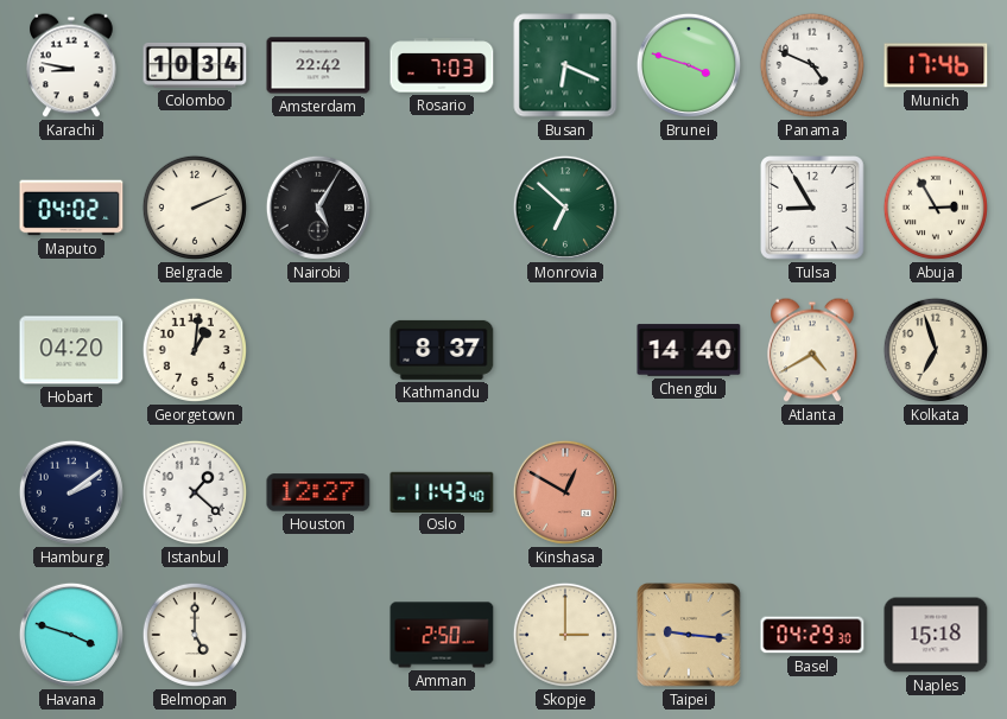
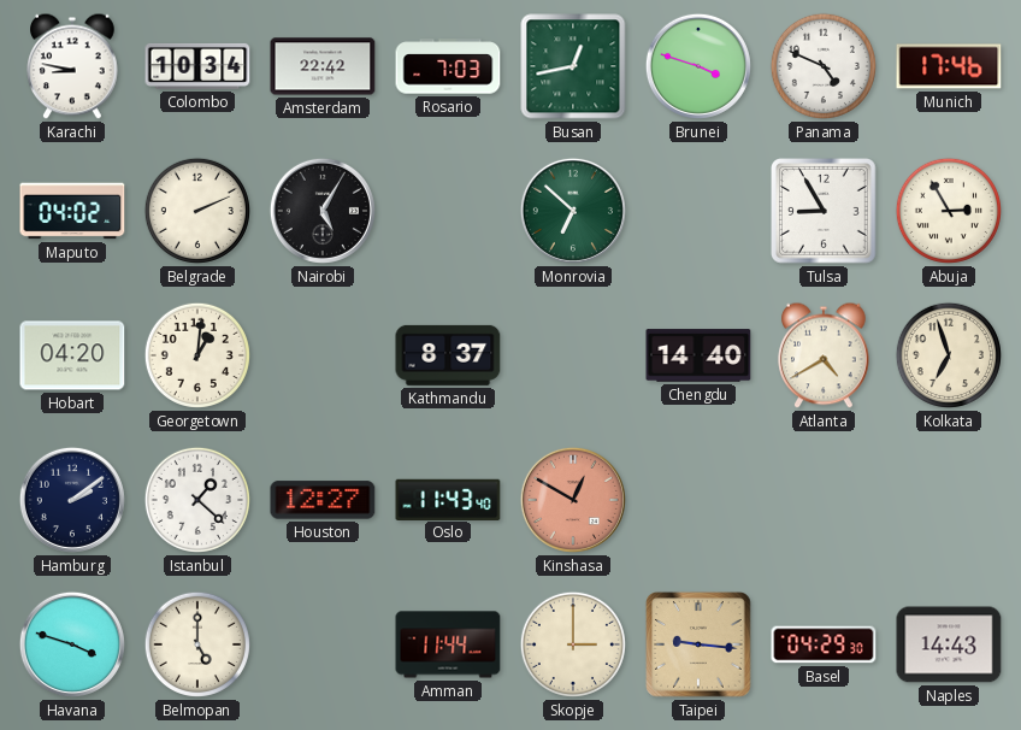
Busan: 6:19 -> 12:43 (573, 66)
Amman: 2:50 -> 11:44 (448, 644)
Naples: 15:18 -> 14:43 (949, 644)
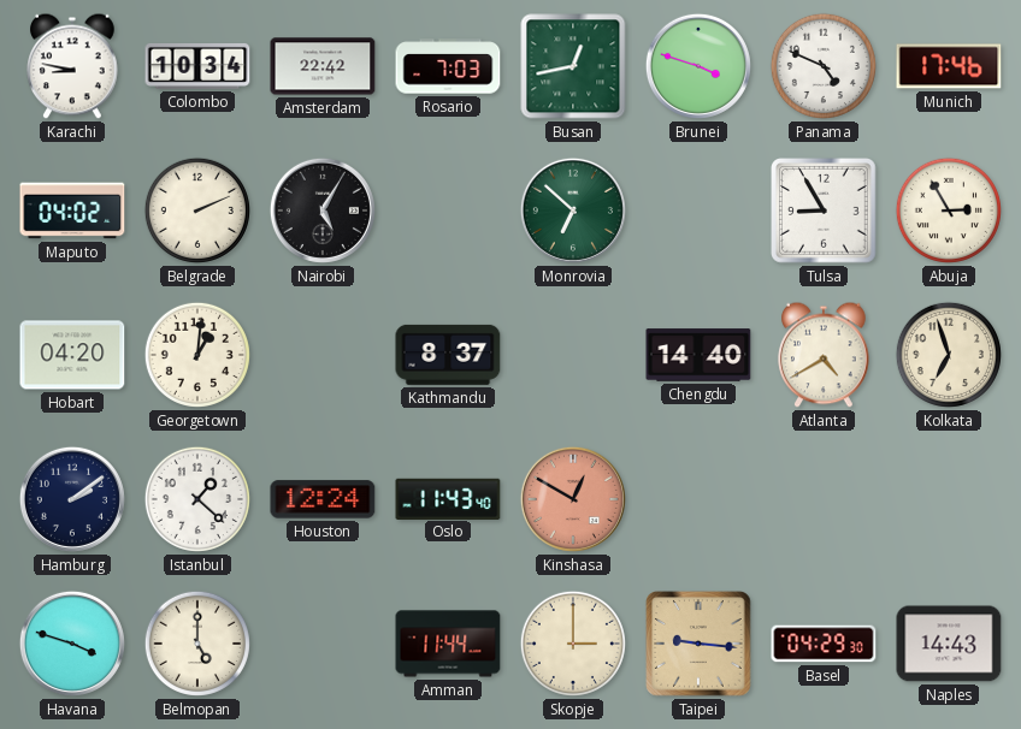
Houston: 12:27 -> 12:24 (323, 499)
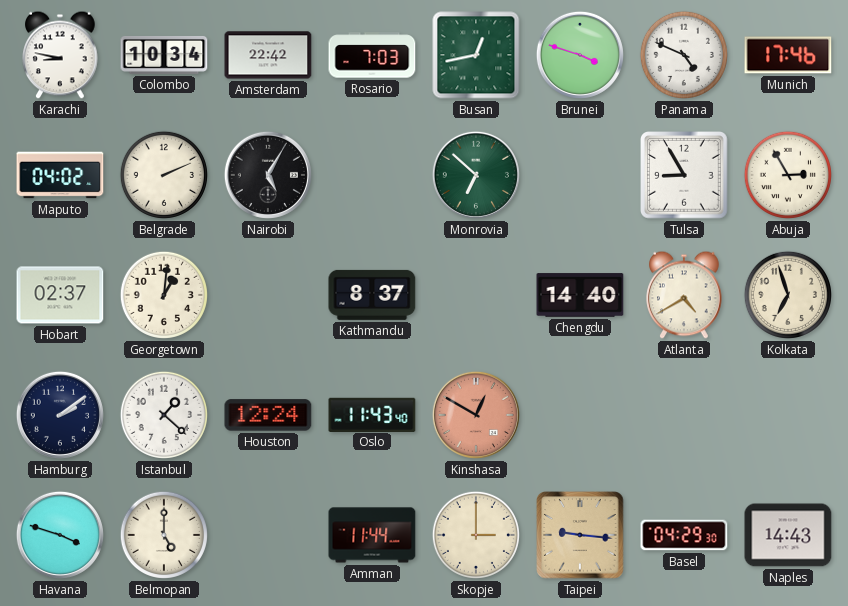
Hobart: 04:20 -> 02:37 (60, 295)
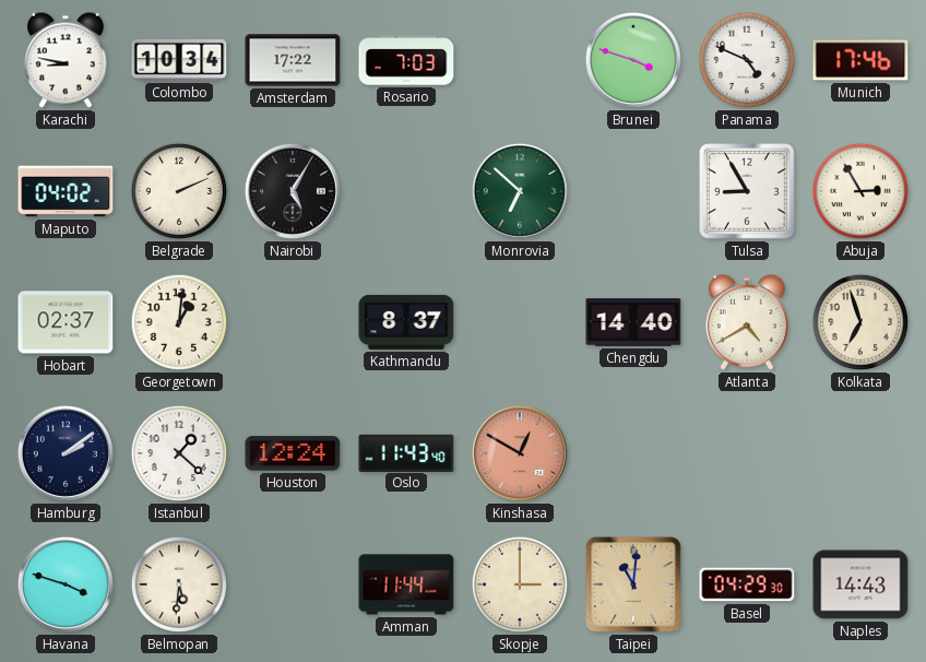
Amsterdam: 22:42 -> 17:22 (293, 60)
Busan: 12:43 -> none (476, 55)
Belmopan: 5:00 -> 5:31 (179, 584)
Taipei: 9:16 -> 11:01 (633, 584)
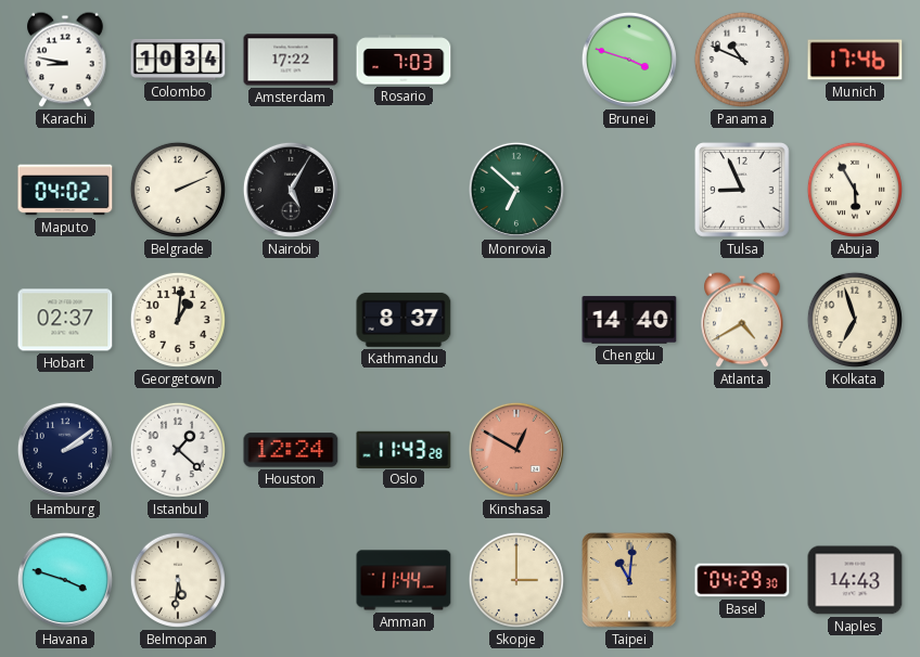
Panama: 4:49 -> 10:49 (742, 60)
Tulsa: 8:55 -> 8:56 (743, 191)
Abuja: 2:55 -> 5:55 (855, 190)
Oslo: 11:43:40 -> 11:43:28 (404, 449)
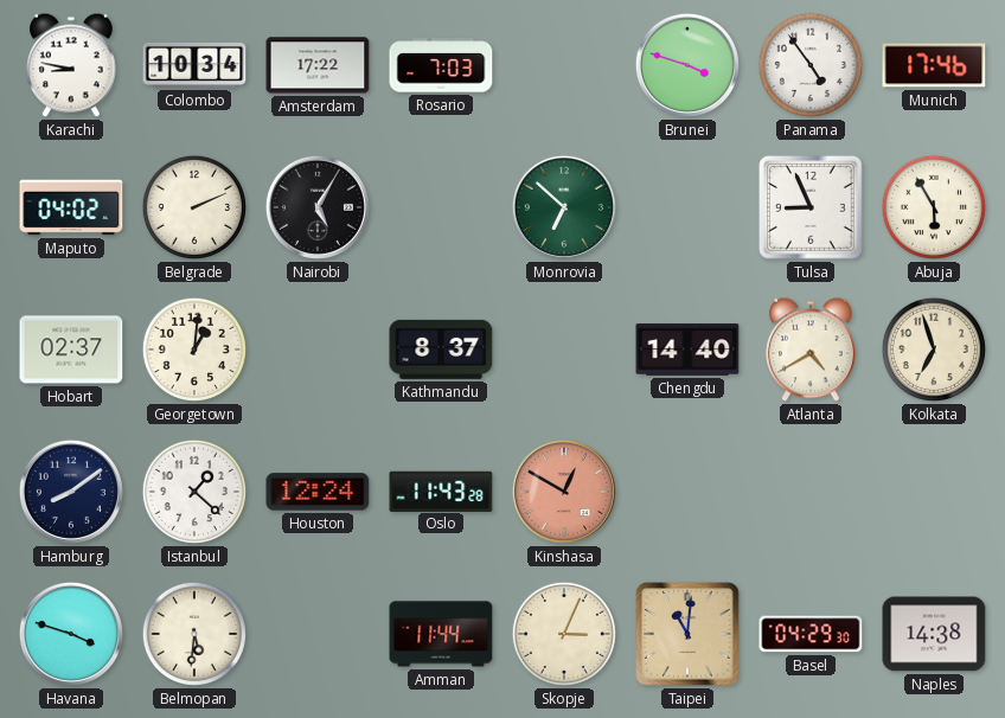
Panama: 10:49 -> 4:54 (811, 65)
Hamburg: 2:09 -> 8:09 (71, 492)
Skopje: 3:00 -> 3:04 (564, 634)
Naples: 14:43 -> 14:38 (934, 634)
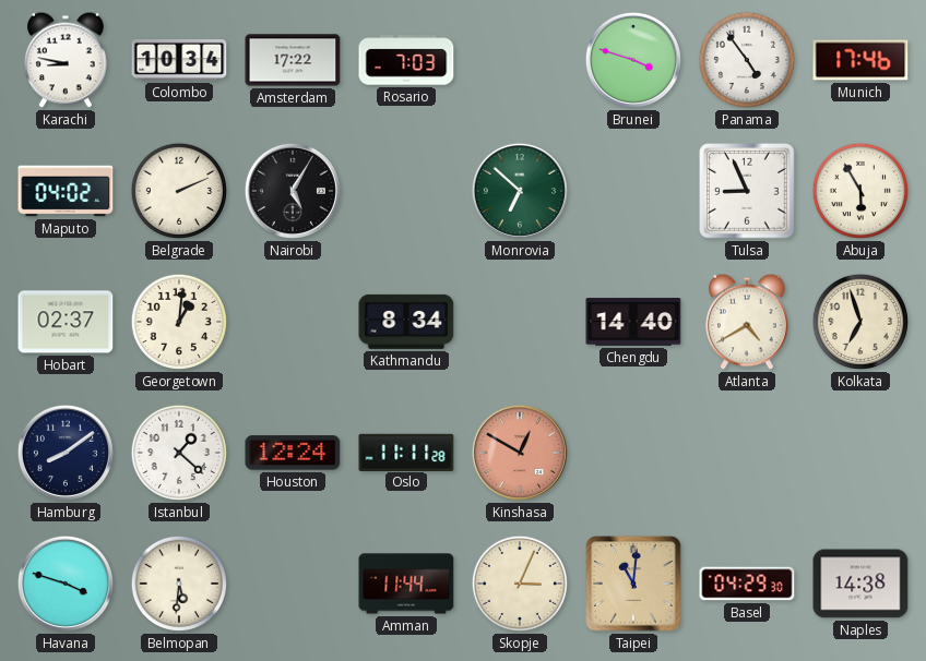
Kathmandu: 8:37 -> 8:34 (406, 322)
Oslo: 11:43 -> 11:11 (406, 452)
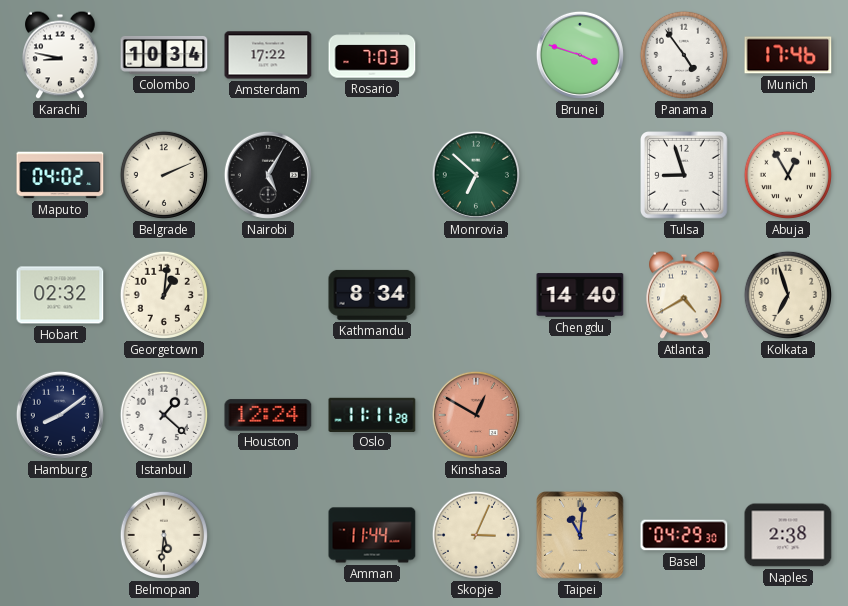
Tulsa: 8:56 -> 8:57 (685, 176)
Abuja: 5:55 -> 12:55 (788, 175)
Hobart: 02:37 -> 02:32 (60, 295)
Havana: 3:48 -> none (66, 584)
Naples: 14:38 -> 2:38 (788, 535)
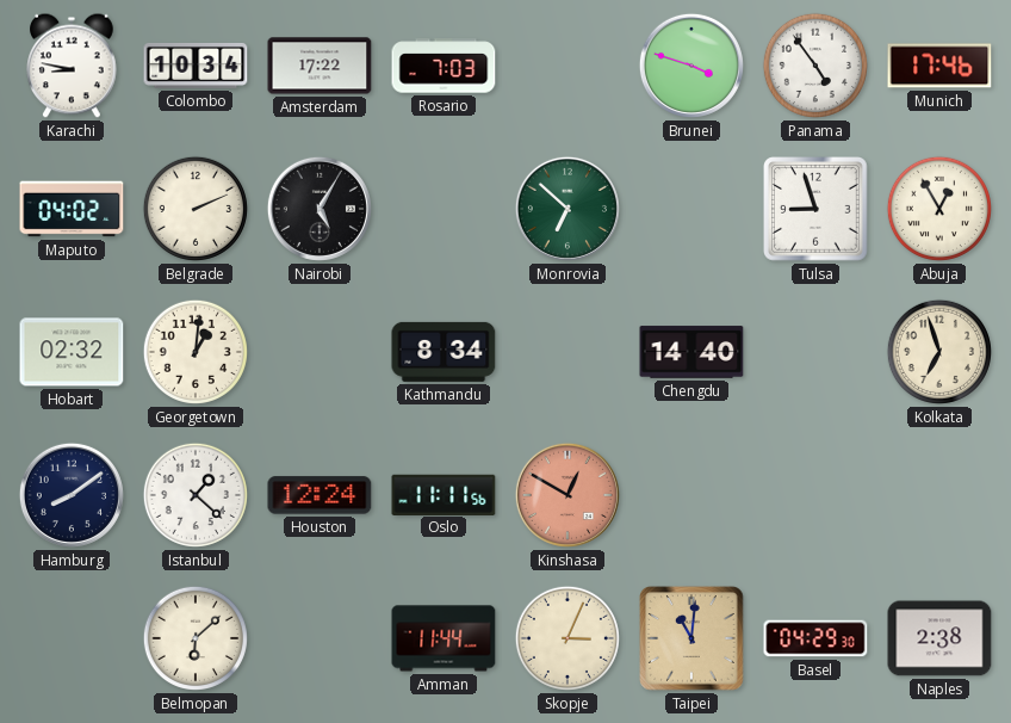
Atlanta: 4:40 -> none (684, 295)
Oslo: 11:11:28 -> 11:11:56 (444, 494)
Belmopan: 5:31 -> 6:08 (196, 638)
